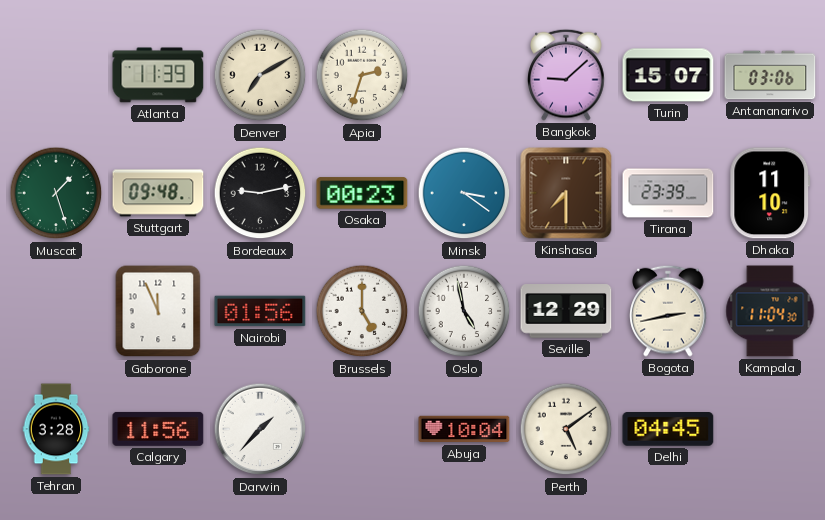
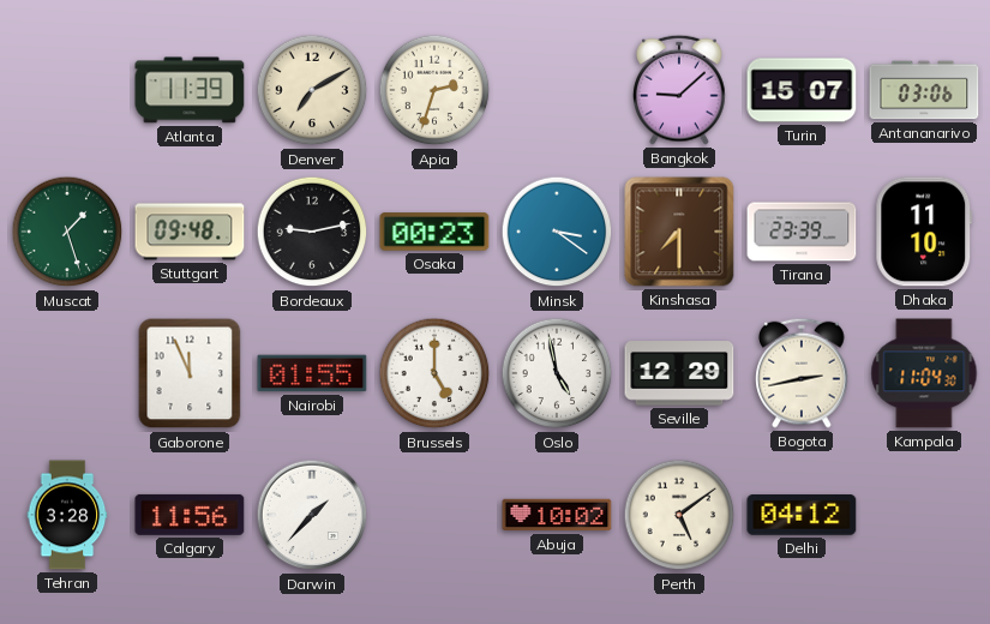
Nairobi: 01:56 -> 01:55 (312, 373)
Abuja: 10:04 -> 10:02 (557, 515)
Delhi: 04:45 -> 04:12 (802, 515)
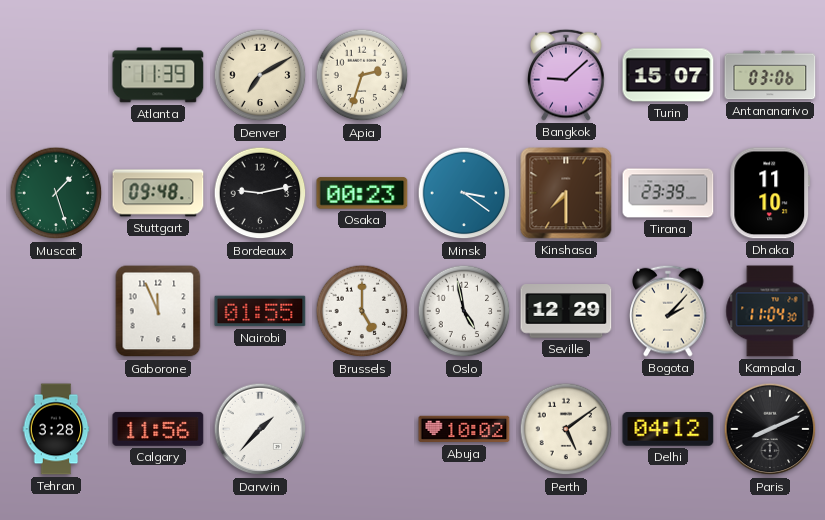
Bogota: 2:43 -> 2:07 (668, 311)
Paris: none -> 8:11 (770, 429)
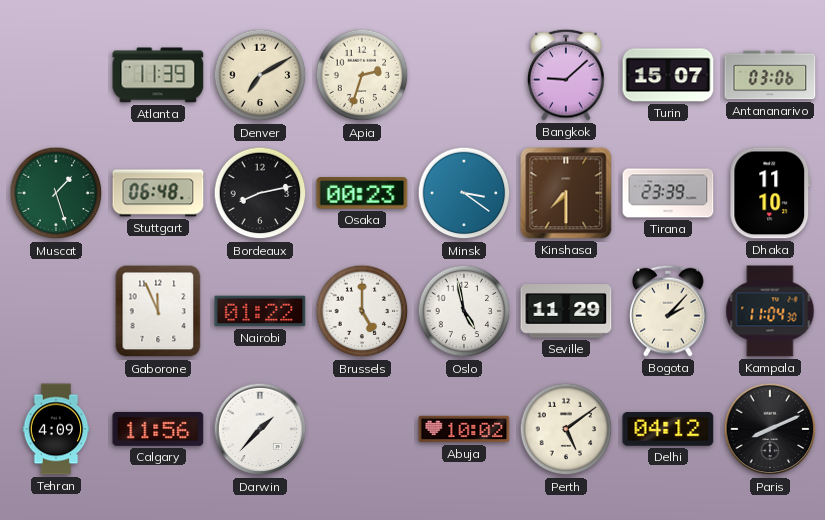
Stuttgart: 09:48 -> 06:48 (158, 193)
Bordeaux: 9:13 -> 8:13 (260, 193)
Nairobi: 01:55 -> 01:22 (260, 311)
Seville: 12:29 -> 11:29 (566, 311)
Tehran: 3:28 -> 4:09 (56, 429)
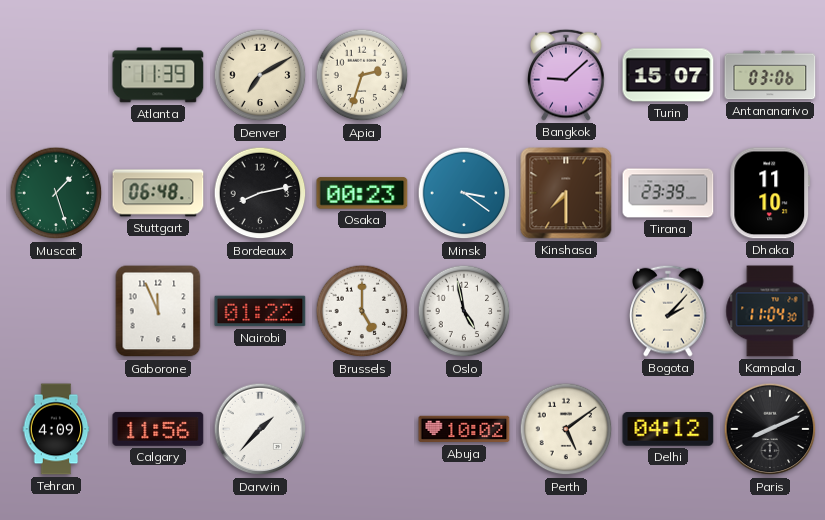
Seville: 11:29 -> none (566, 311)
